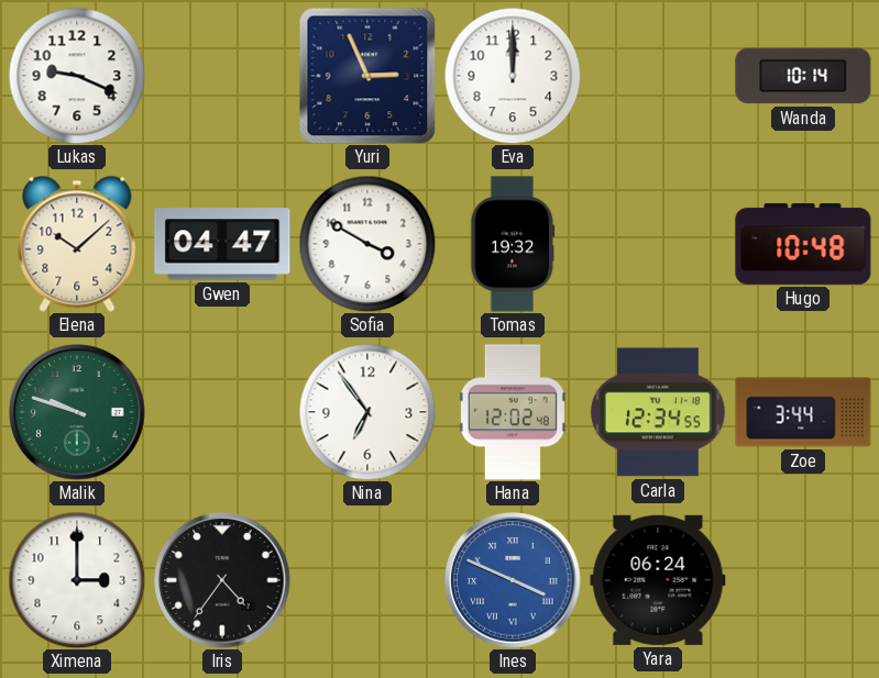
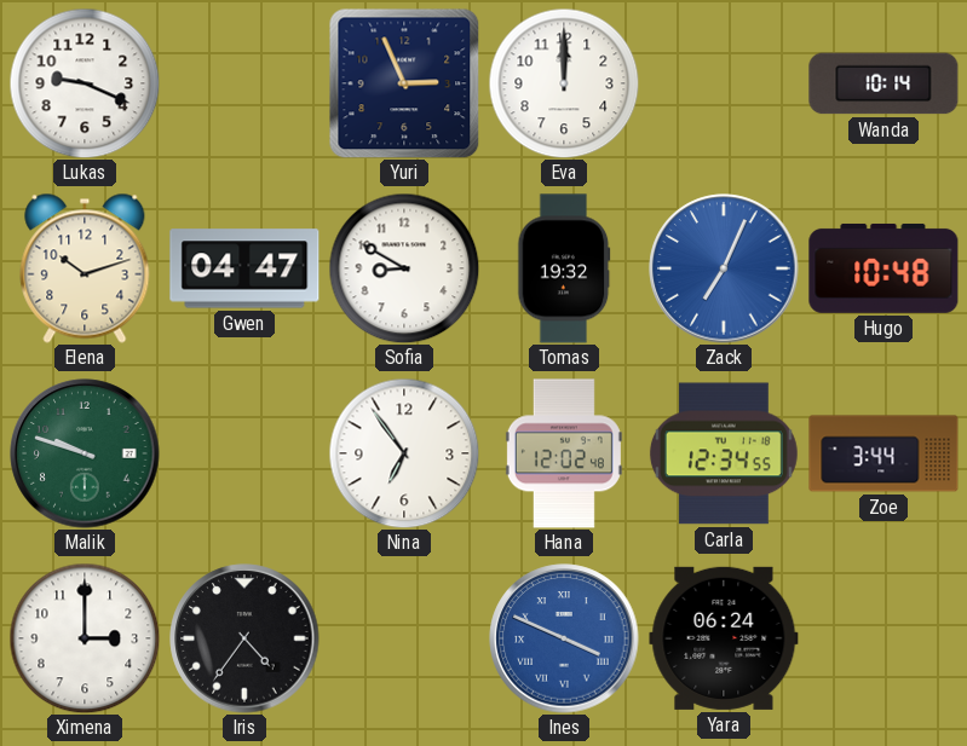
Elena: 10:08 -> 10:12 (85, 268)
Sofia: 3:50 -> 8:50 (404, 268)
Zack: none -> 7:04 (724, 268)
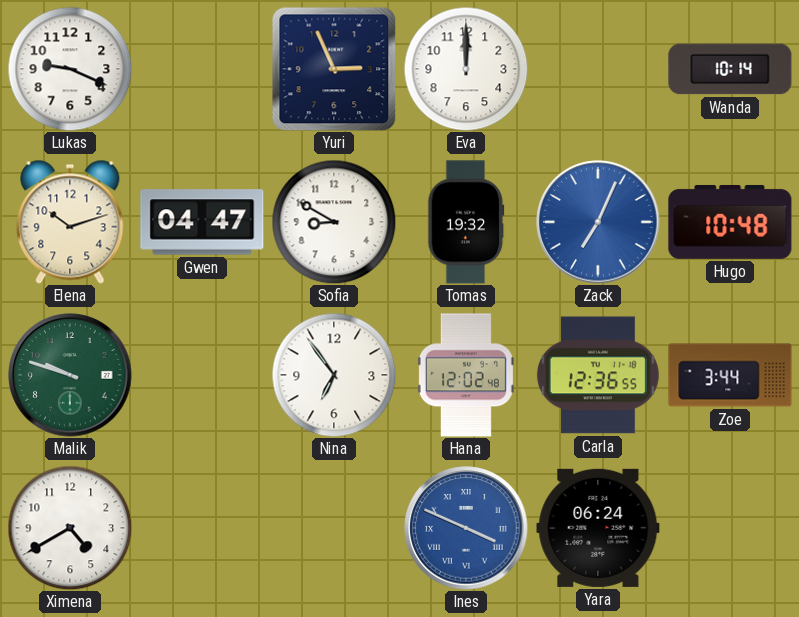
Carla: 12:34 -> 12:36 (598, 375)
Ximena: 3:00 -> 4:40 (70, 528)
Iris: 4:36 -> none (244, 638)
